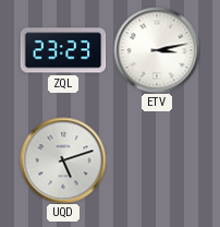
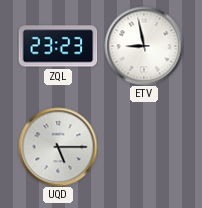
ETV: 3:13 -> 8:58 (144, 46)
UQD: 5:12 -> 5:15 (58, 147)
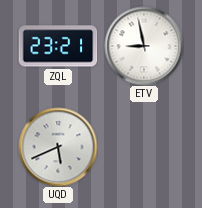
ZQL: 23:23 -> 23:21 (58, 46)
UQD: 5:15 -> 5:41 (58, 147)
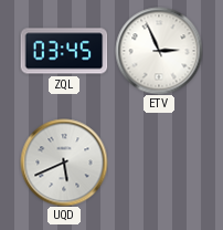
ZQL: 23:21 -> 03:45 (64, 51)
ETV: 8:58 -> 2:56 (159, 51)
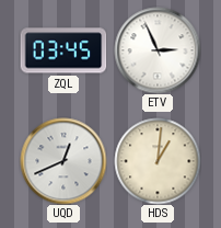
UQD: 5:41 -> 12:41 (63, 161)
HDS: none -> 1:01 (158, 161)
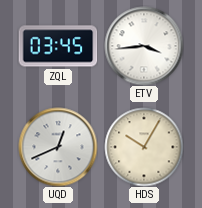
ETV: 2:56 -> 3:44 (144, 46)
HDS: 1:01 -> 10:05 (144, 147)
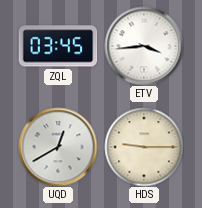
UQD: 12:41 -> 12:40 (58, 147)
HDS: 10:05 -> 9:15 (144, 147)
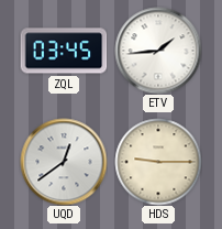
ETV: 3:44 -> 1:44 (158, 51)
UQD: 12:40 -> 12:39 (64, 162)
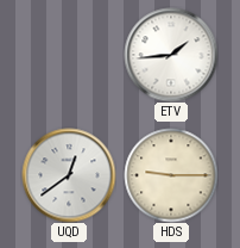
ZQL: 03:45 -> none (64, 51)
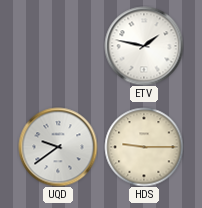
ETV: 1:44 -> 1:47 (144, 46)
UQD: 12:39 -> 9:39 (58, 147)
